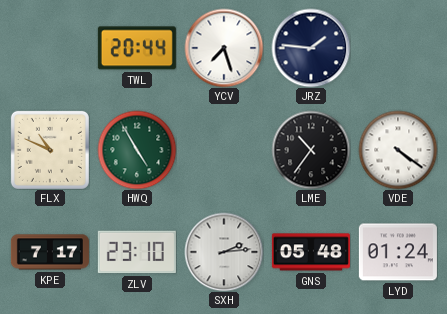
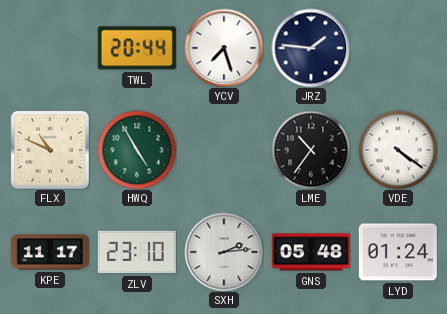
KPE: 7:17 -> 11:17 (50, 252)
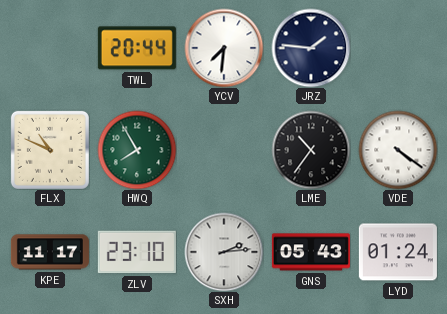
YCV: 7:27 -> 7:31 (224, 48)
HWQ: 4:55 -> 7:55 (137, 150)
GNS: 05:48 -> 05:43 (311, 252)
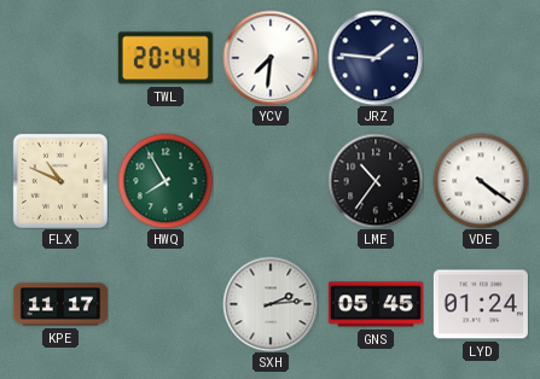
ZLV: 23:10 -> none (137, 252)
GNS: 05:43 -> 05:45 (376, 304)
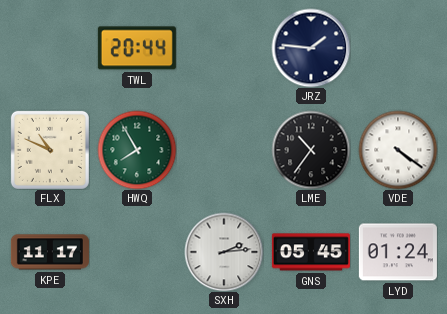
YCV: 7:31 -> none (271, 58)
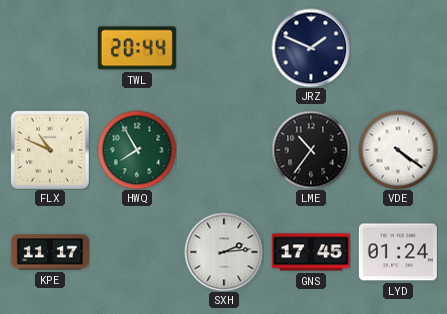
JRZ: 1:46 -> 1:49 (311, 48)
GNS: 05:45 -> 17:45 (311, 252)
